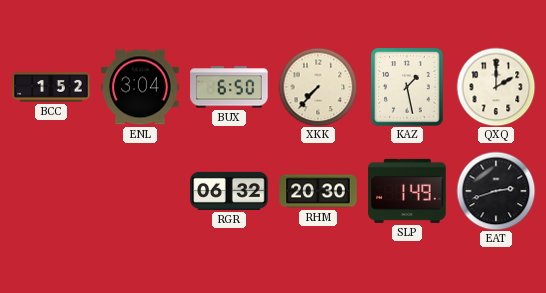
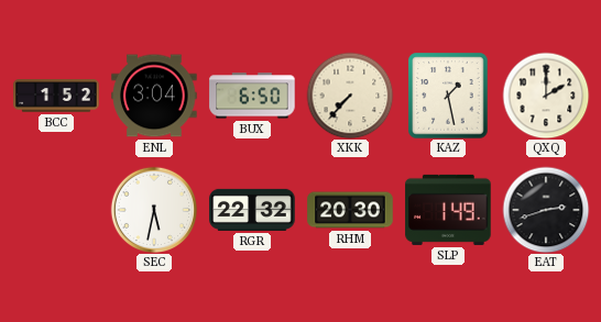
SEC: none -> 5:32 (154, 210)
RGR: 06:32 -> 22:32 (252, 210)
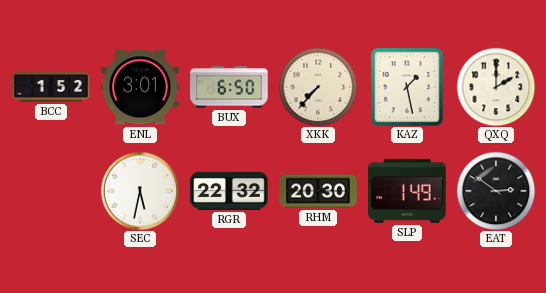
ENL: 3:04 -> 3:01 (140, 87)
EAT: 2:42 -> 2:51 (496, 191)
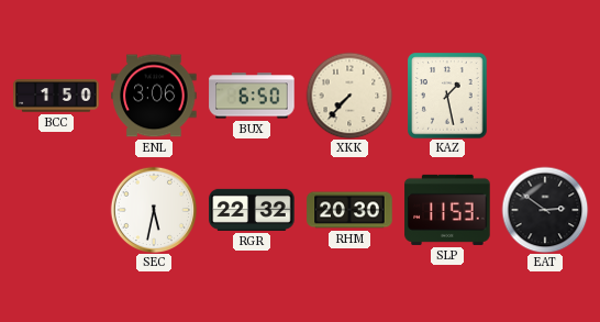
BCC: 1:52 -> 1:50 (56, 96)
ENL: 3:01 -> 3:06 (154, 96)
QXQ: 2:00 -> none (496, 87)
SLP: 1:49 -> 11:53 (447, 210)
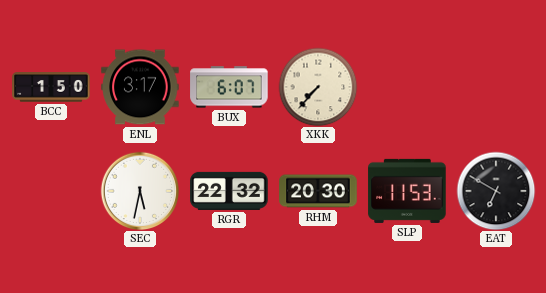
ENL: 3:06 -> 3:17 (140, 87)
BUX: 6:50 -> 6:07 (229, 87)
KAZ: 1:28 -> none (447, 96)
EAT: 2:51 -> 6:50 (496, 191)
